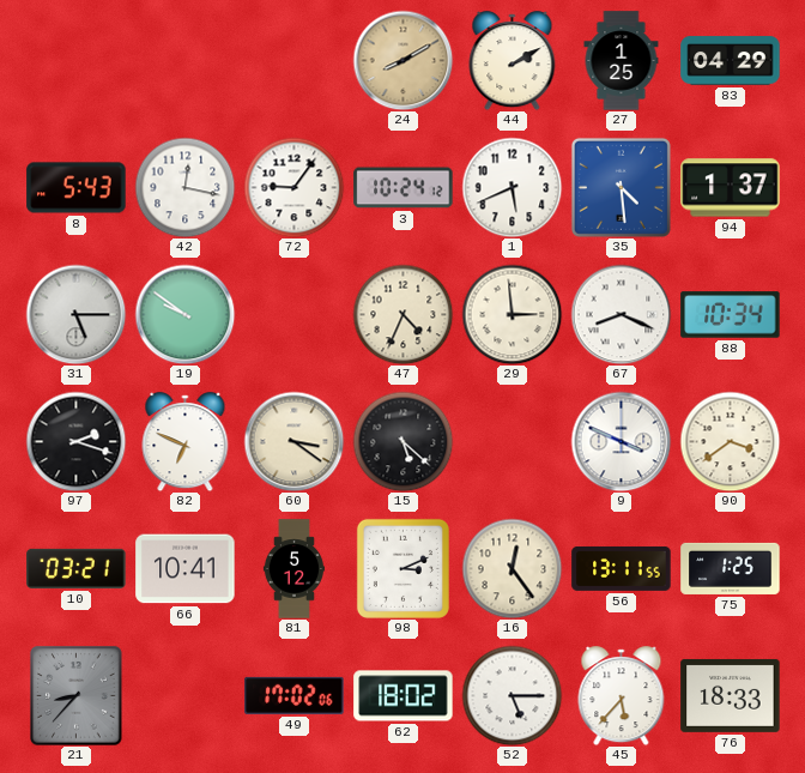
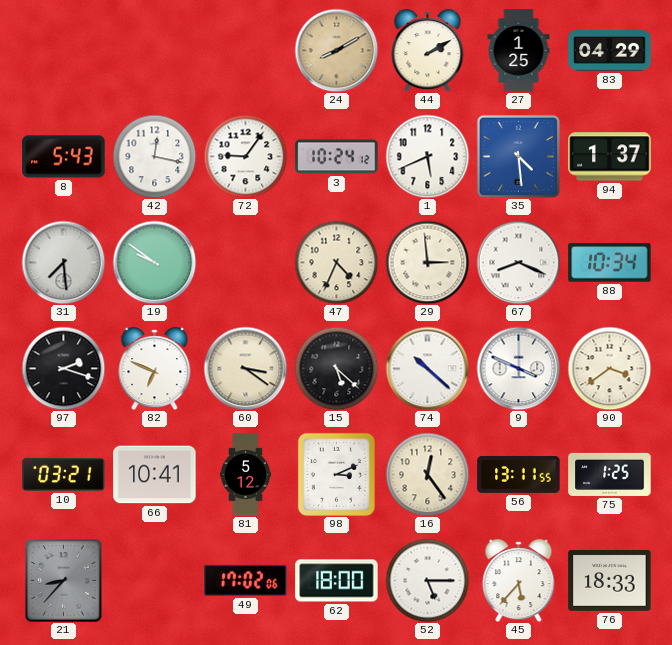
31: 5:15 -> 7:29 (63, 262)
74: none -> 10:22 (427, 368)
62: 18:02 -> 18:00 (337, 581)
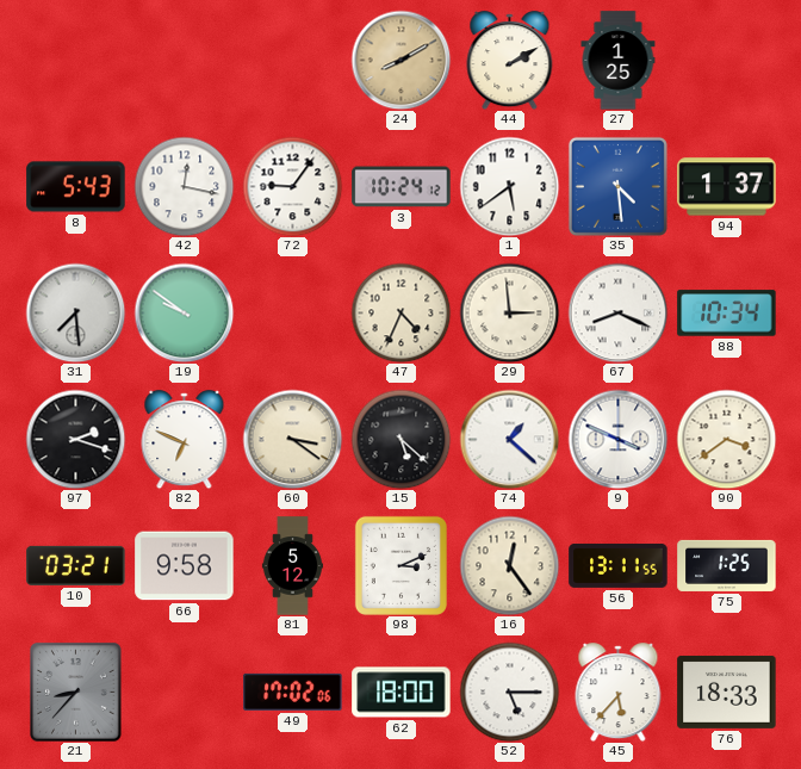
83: 04:29 -> none (610, 51)
1: 5:41 -> 5:39 (509, 186)
74: 10:22 -> 1:22 (509, 439)
66: 10:41 -> 9:58 (185, 566)
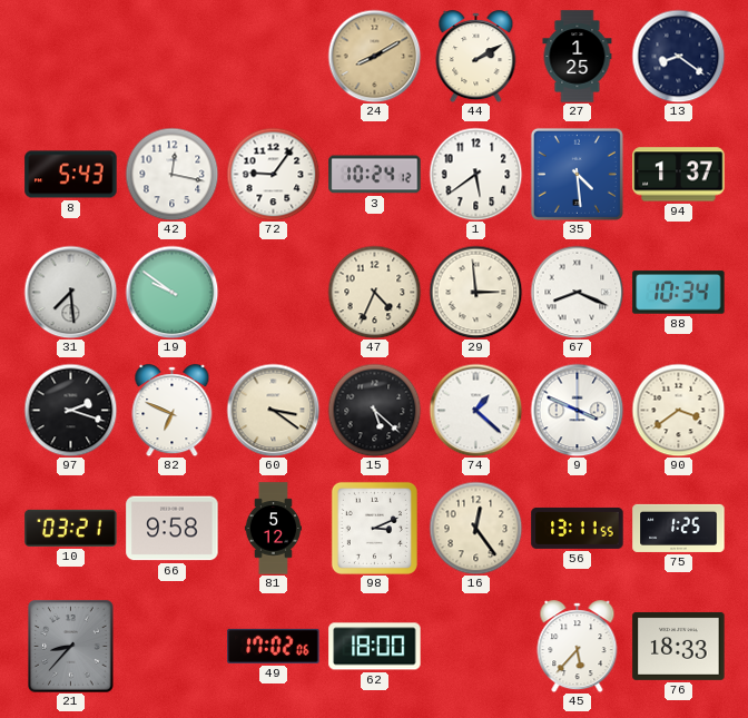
13: none -> 8:21 (678, 56)
52: 5:15 -> none (509, 692)
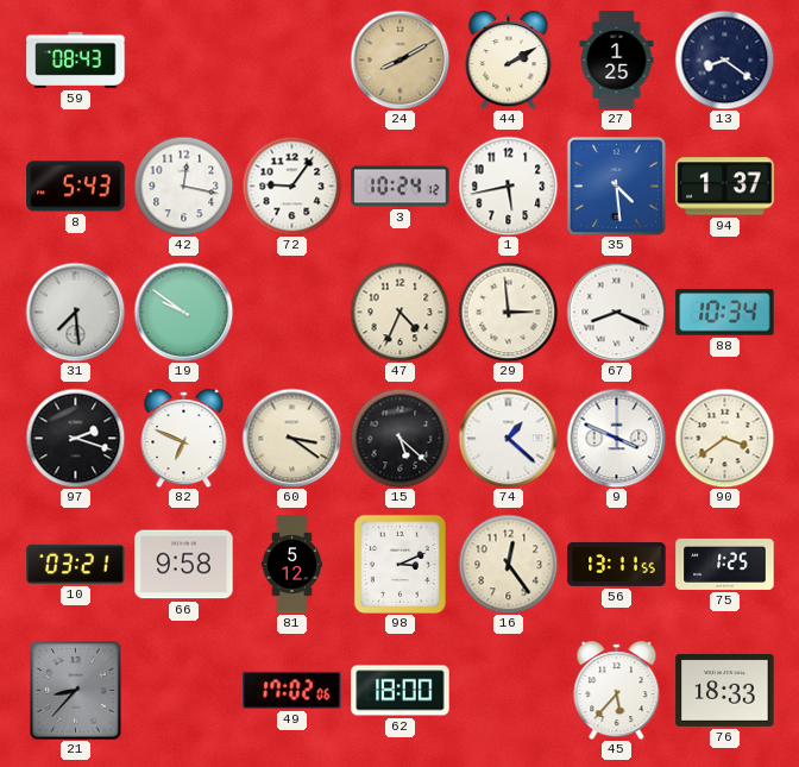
59: none -> 08:43 (76, 59)
1: 5:39 -> 5:43 (508, 186)
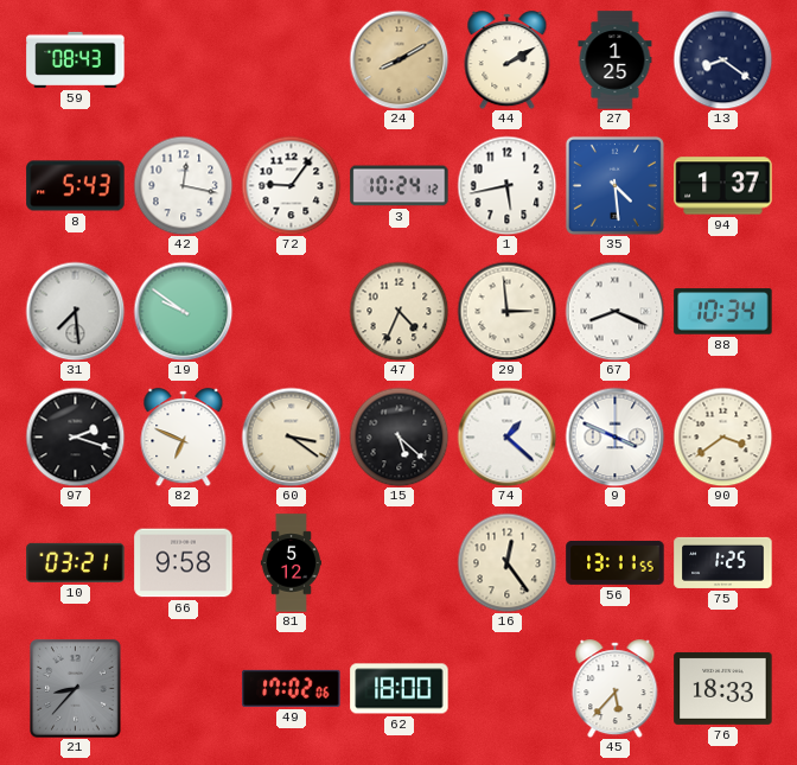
98: 3:11 -> none (400, 564)
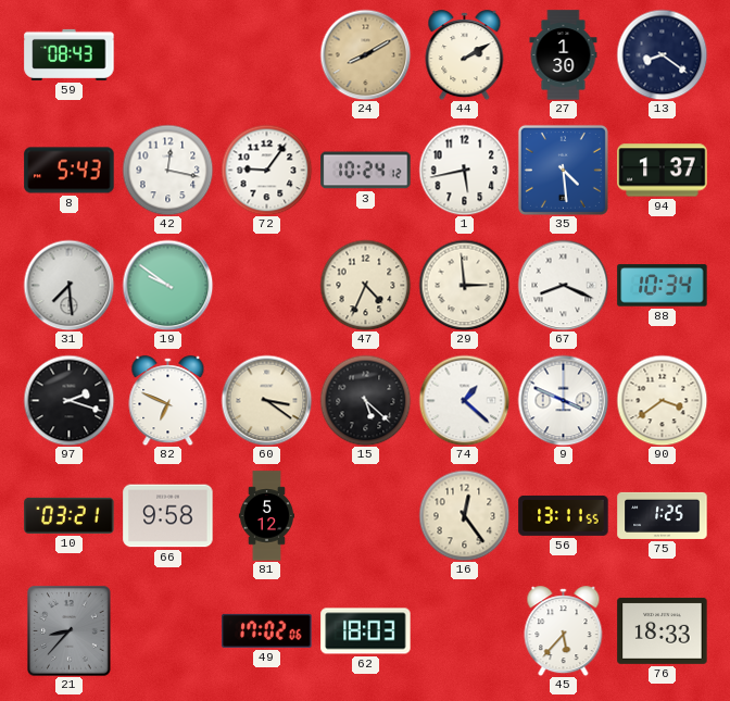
27: 1:25 -> 1:30 (564, 55)
62: 18:00 -> 18:03 (366, 631)
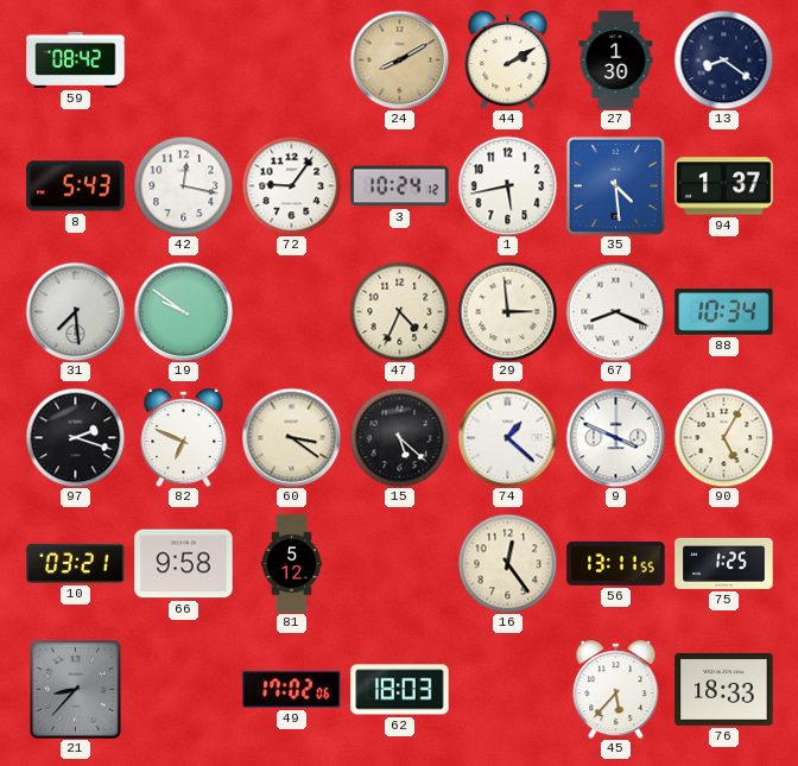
59: 08:43 -> 08:42 (76, 59)
90: 3:39 -> 5:05 (723, 437)
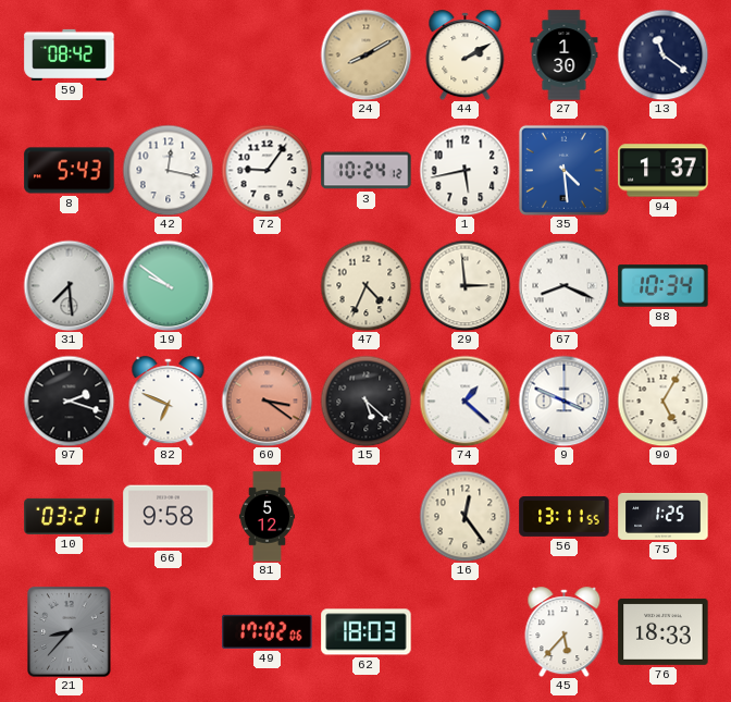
13: 8:21 -> 11:21 (662, 54)
60 dial: cream -> salmon (267, 401)
